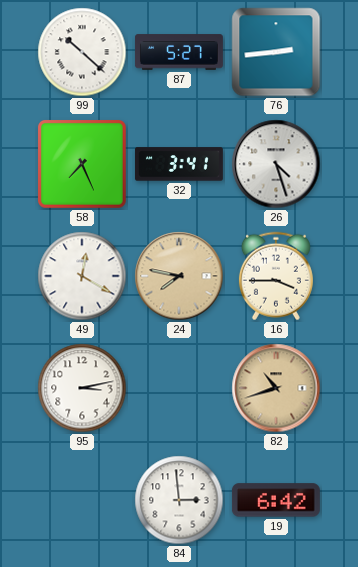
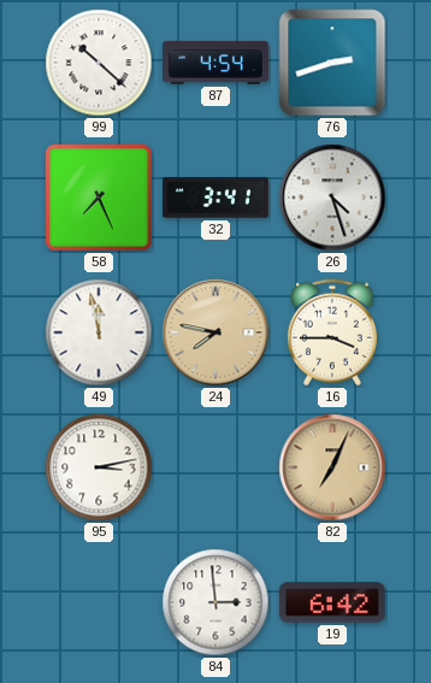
87: 5:27 -> 4:54 (215, 63)
76: 2:44 -> 2:42 (332, 63)
49: 12:20 -> 11:58 (99, 332)
82: 10:42 -> 7:04 (332, 467)
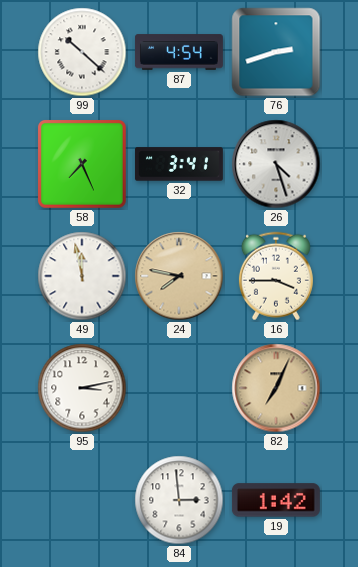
19: 6:42 -> 1:42 (276, 500)
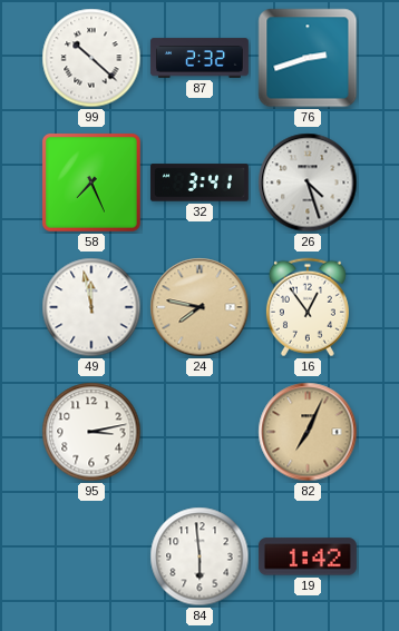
87: 4:54 -> 2:32 (199, 58)
16: 3:45 -> 12:54 (308, 307)
84: 2:59 -> 5:59 (199, 556)
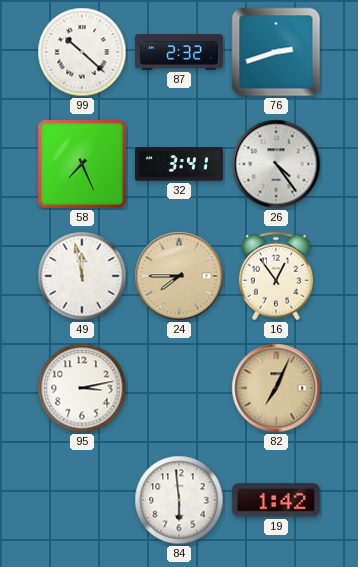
26: 4:27 -> 4:24 (276, 164)
24: 7:47 -> 7:45 (179, 276)
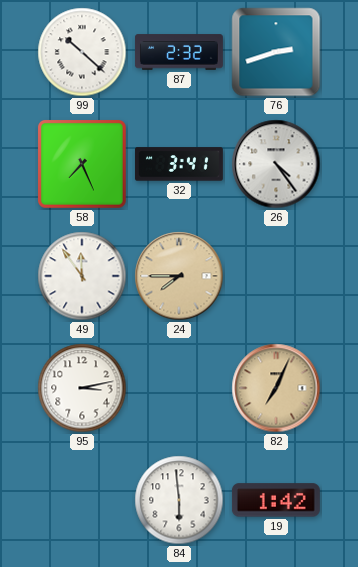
49: 11:58 -> 11:54 (82, 276)
16: 12:54 -> none (276, 276)
